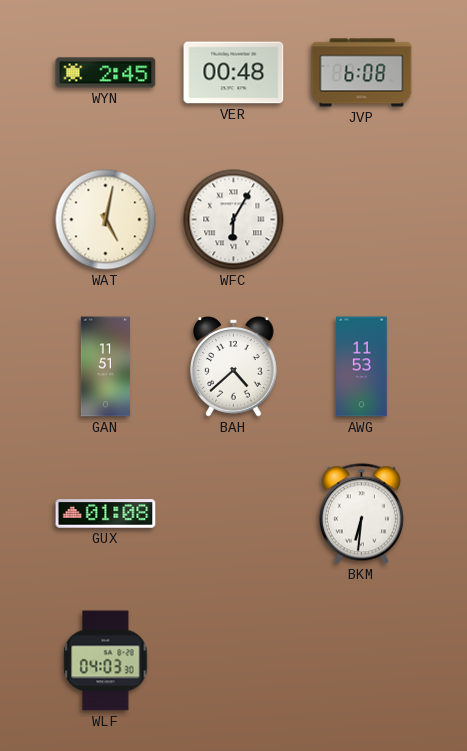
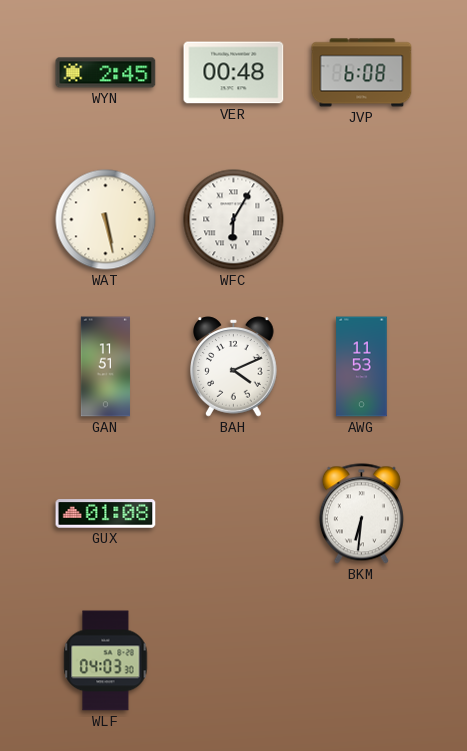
WAT: 5:02 -> 5:28 (106, 220)
BAH: 4:38 -> 4:11 (234, 367)
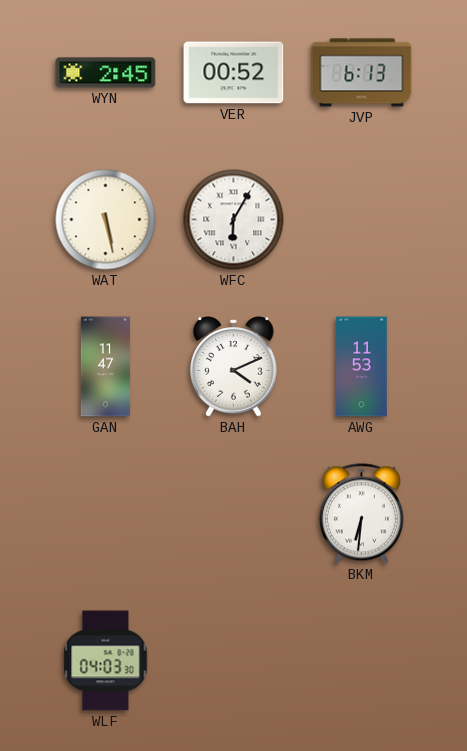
VER: 00:48 -> 00:52 (234, 73)
JVP: 6:08 -> 6:13 (362, 73)
GAN: 11:51 -> 11:47 (105, 367)
GUX: 01:08 -> none (106, 514)
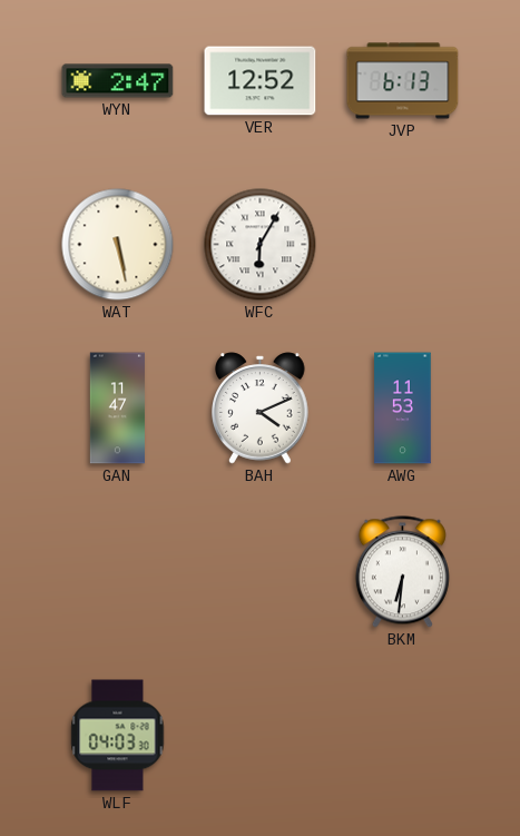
WYN: 2:45 -> 2:47 (118, 81)
VER: 00:52 -> 12:52 (261, 81)
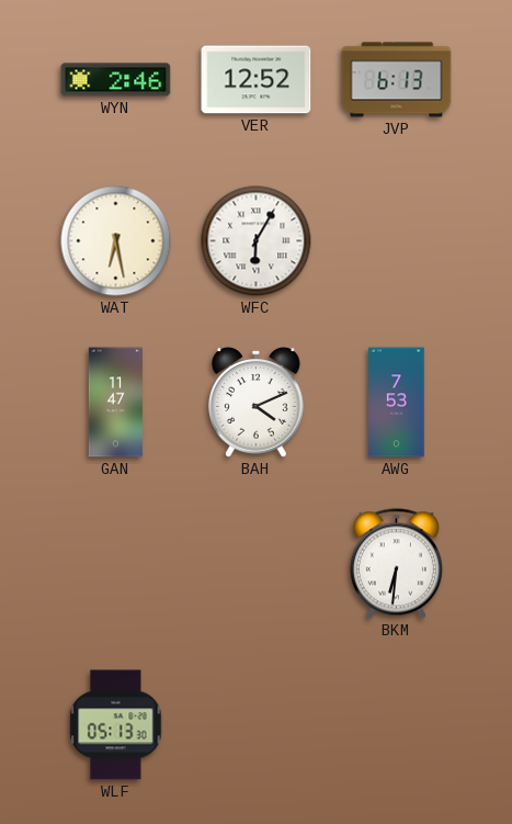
WYN: 2:47 -> 2:46 (116, 80)
WAT: 5:28 -> 6:28 (116, 241)
AWG: 11:53 -> 7:53 (397, 403)
WLF: 04:03 -> 05:13 (116, 725)
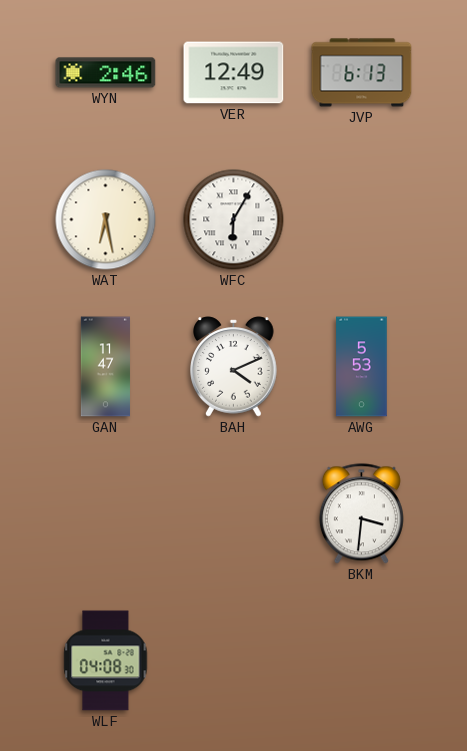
VER: 12:52 -> 12:49 (234, 73)
AWG: 7:53 -> 5:53 (362, 367)
BKM: 6:31 -> 3:31 (361, 514)
WLF: 05:13 -> 04:08 (106, 661)
